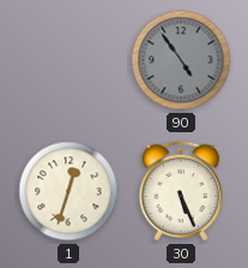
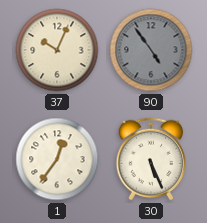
37: none -> 10:04 (57, 50)
1: 12:33 -> 12:36 (57, 159)
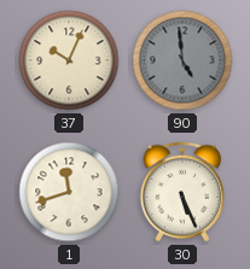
90: 4:54 -> 4:59 (182, 60)
1: 12:36 -> 11:42 (69, 192)
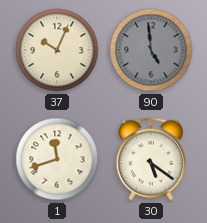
30: 5:26 -> 5:21 (151, 159)
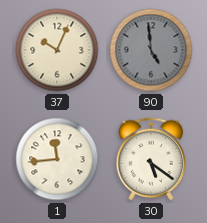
1: 11:42 -> 11:44 (57, 159)
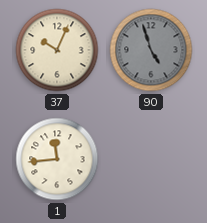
90: 4:59 -> 4:57 (151, 50)
30: 5:21 -> none (151, 159)
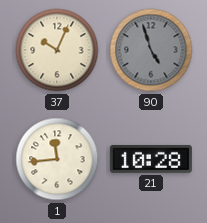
21: none -> 10:28 (151, 159)
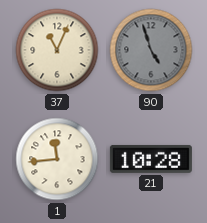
37: 10:04 -> 11:04 (57, 50)
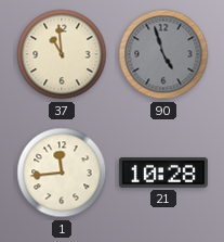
37: 11:04 -> 10:59 (62, 54)
